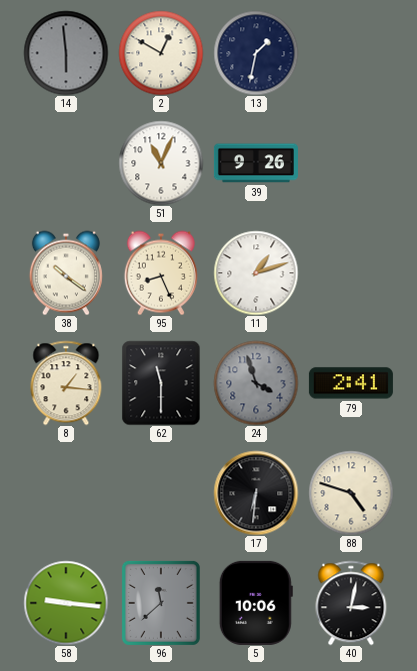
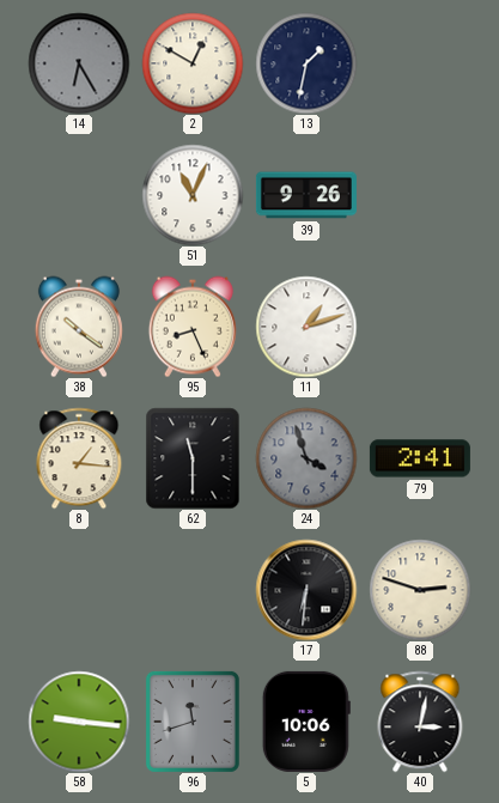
14: 5:59 -> 6:25 (79, 63)
88: 4:48 -> 2:48 (420, 590)
96: 11:38 -> 11:42 (193, 722)
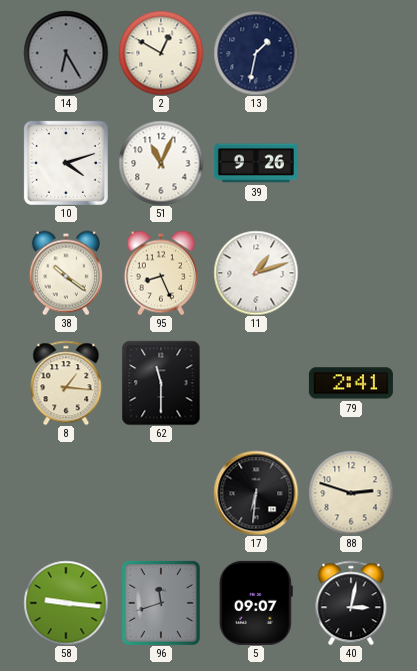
10: none -> 4:12 (66, 163)
24: 3:57 -> none (306, 458)
5: 10:06 -> 09:07 (256, 603)
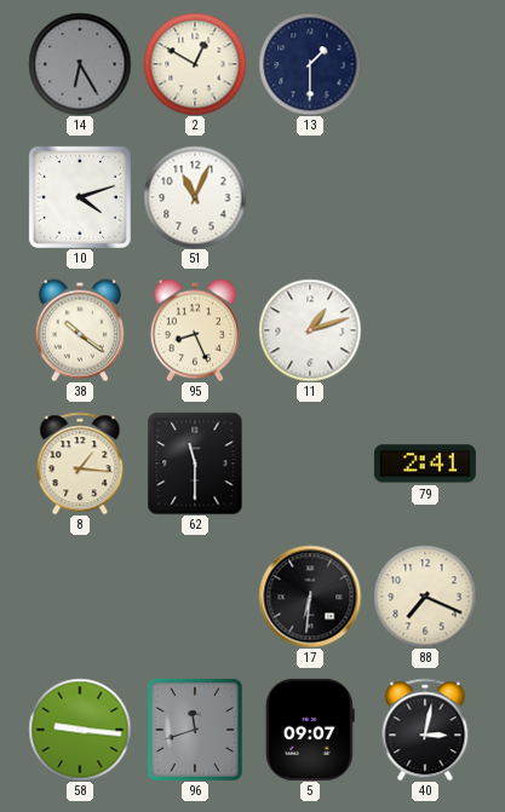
13: 1:32 -> 1:30 (310, 64)
39: 9:26 -> none (256, 163)
88: 2:48 -> 7:19 (425, 597)
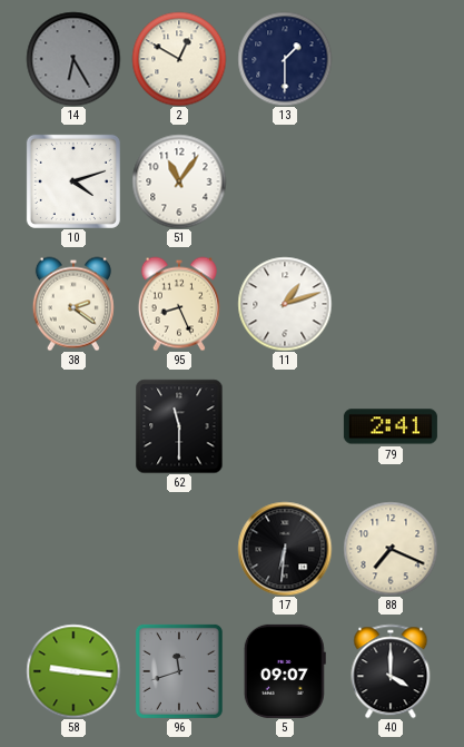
51: 11:04 -> 11:06 (179, 181)
38: 10:21 -> 2:21 (73, 304)
8: 1:16 -> none (80, 463)
40: 3:02 -> 4:00 (391, 671)
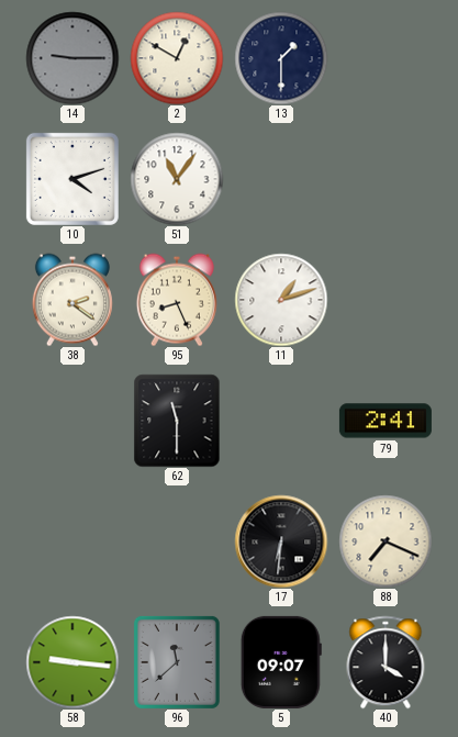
14: 6:25 -> 9:15 (72, 58)
96: 11:42 -> 11:38 (177, 662)
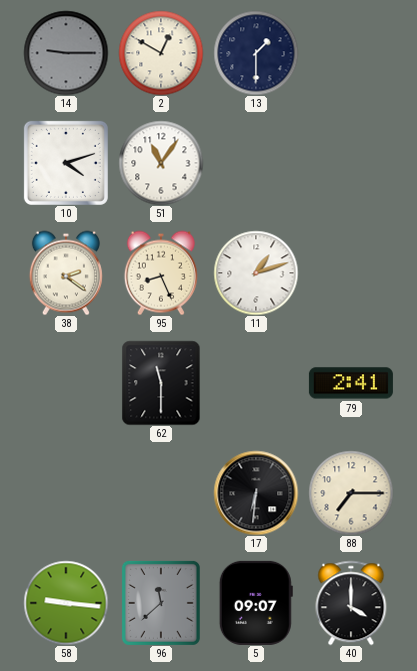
88: 7:19 -> 7:15 (351, 493)
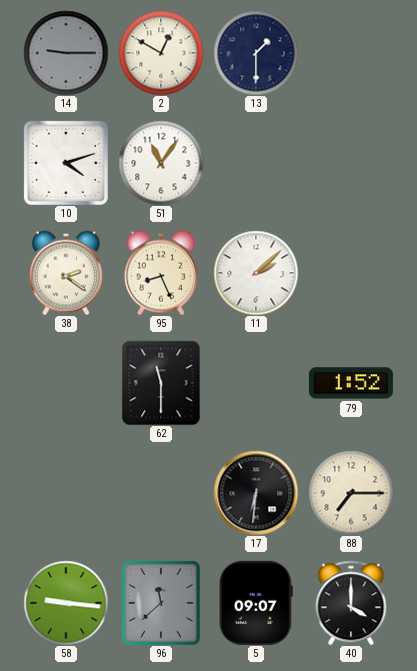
11: 1:12 -> 2:08 (256, 273)
79: 2:41 -> 1:52 (351, 383)
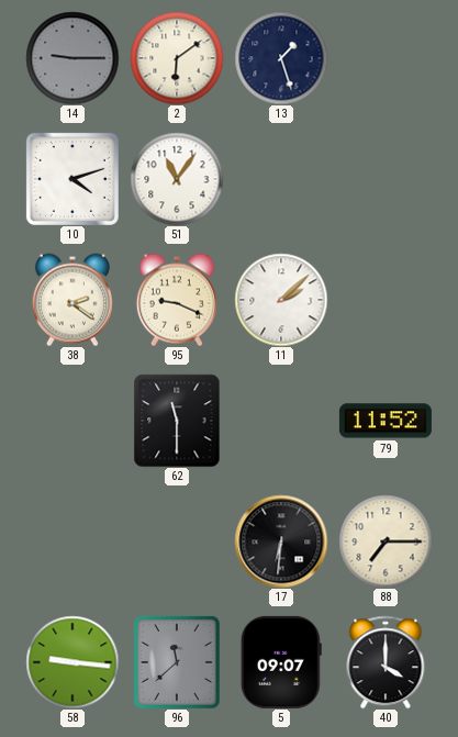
2: 12:50 -> 6:09 (177, 58)
13: 1:30 -> 1:27 (281, 58)
95: 8:26 -> 9:19 (177, 300)
79: 1:52 -> 11:52 (386, 421)
